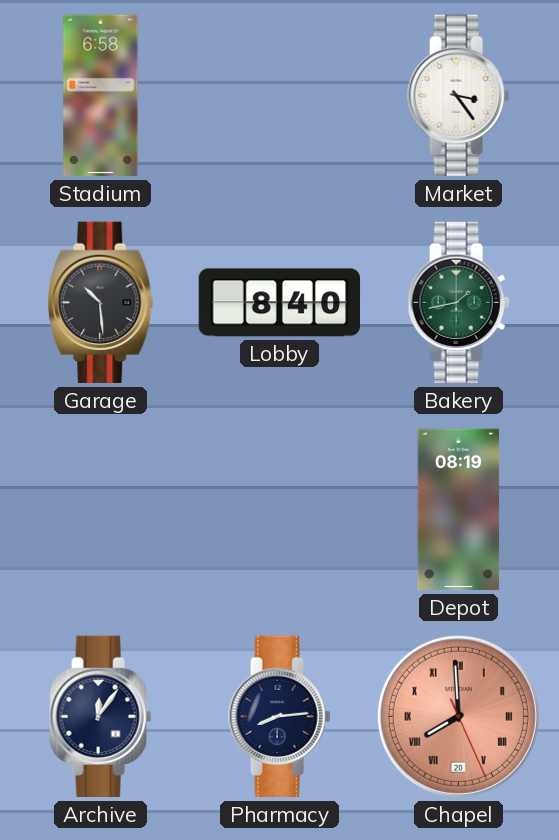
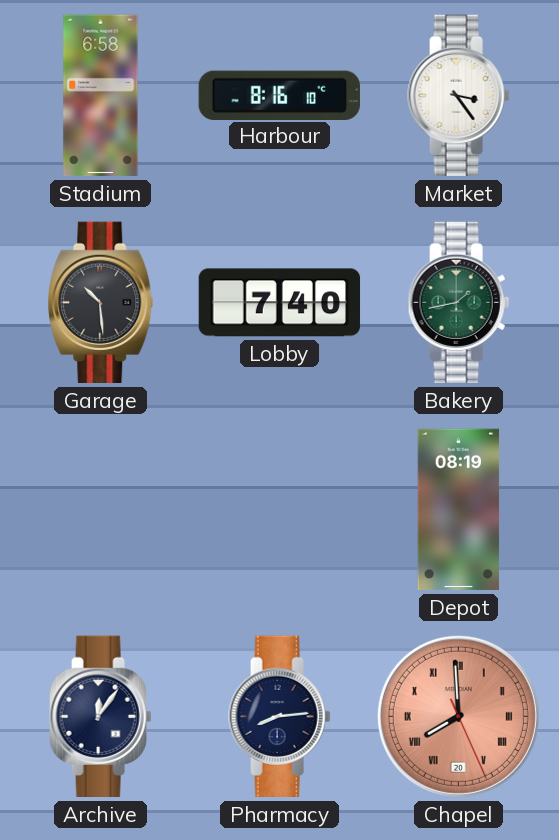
Harbour: none -> 8:16 (279, 95)
Lobby: 8:40 -> 7:40 (280, 303)
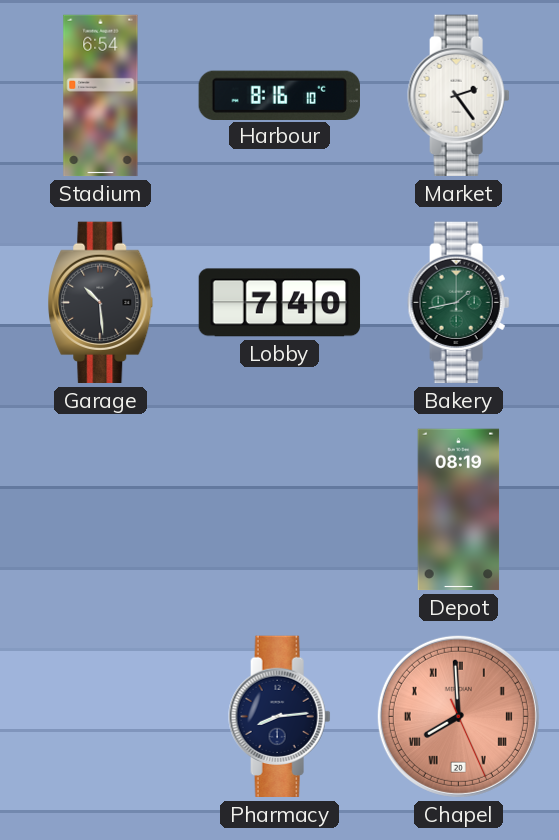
Stadium: 6:58 -> 6:54 (101, 96)
Market: 3:24 -> 2:24 (459, 96)
Archive: 12:06 -> none (101, 717)
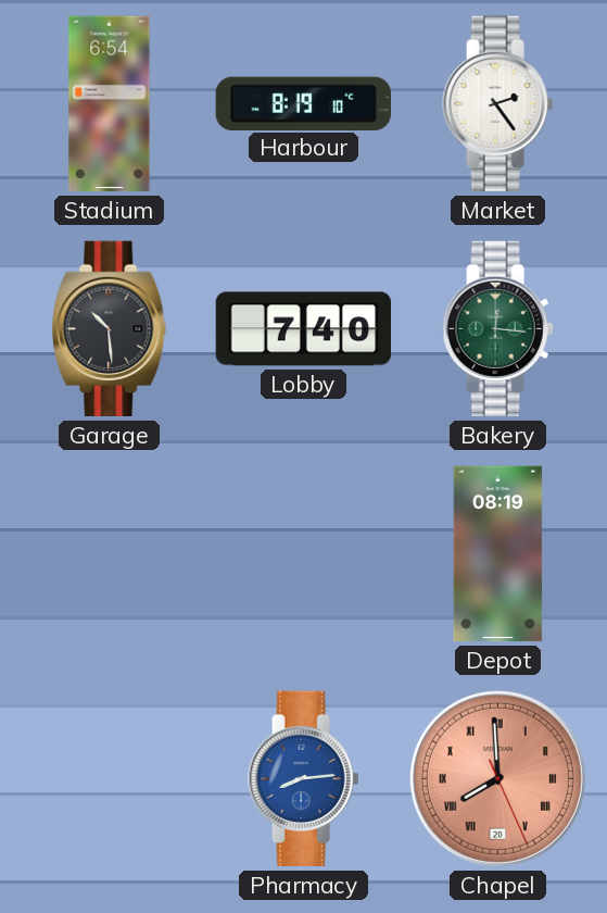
Harbour: 8:16 -> 8:19 (303, 103)
Bakery: 1:43 -> 12:16 (498, 329)
Pharmacy dial: navy -> blue (304, 779)
